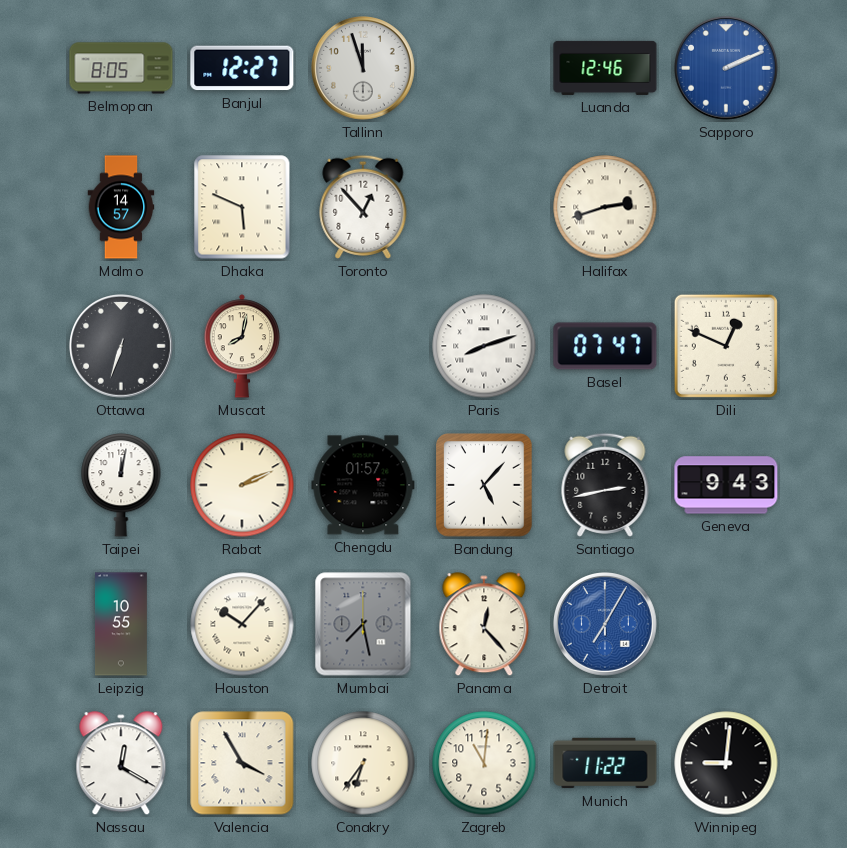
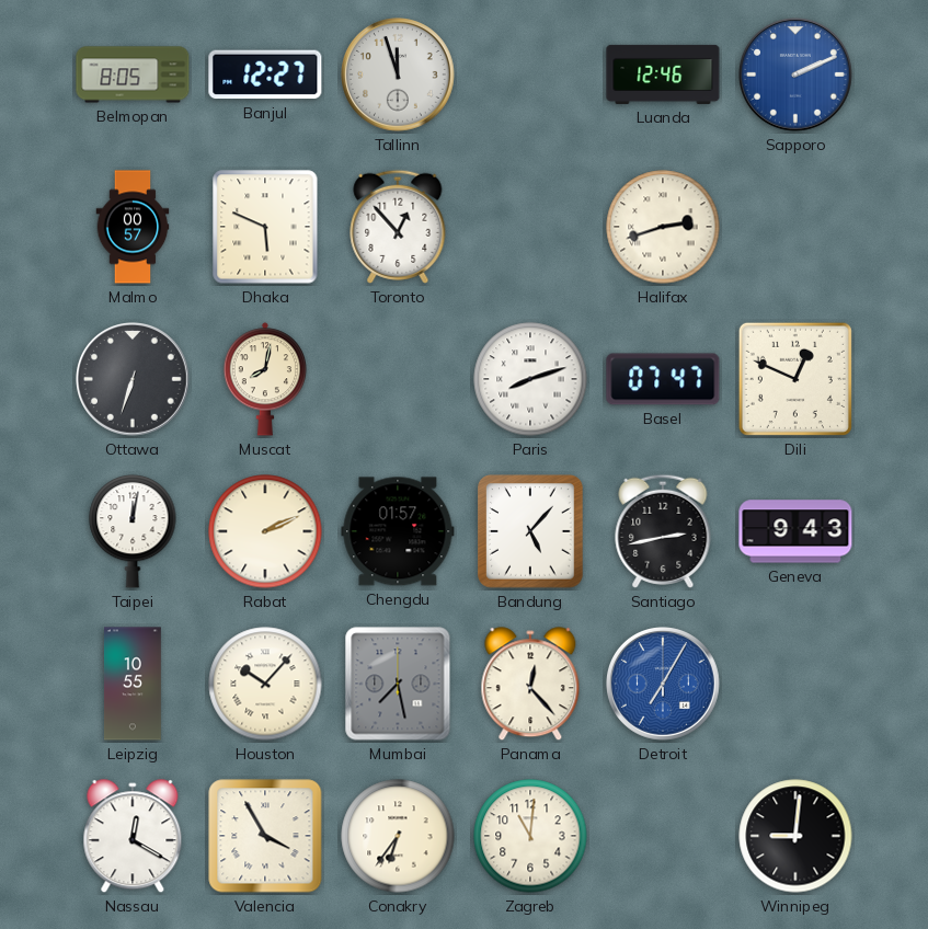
Malmo: 14:57 -> 00:57 (133, 227)
Munich: 11:22 -> none (605, 763)
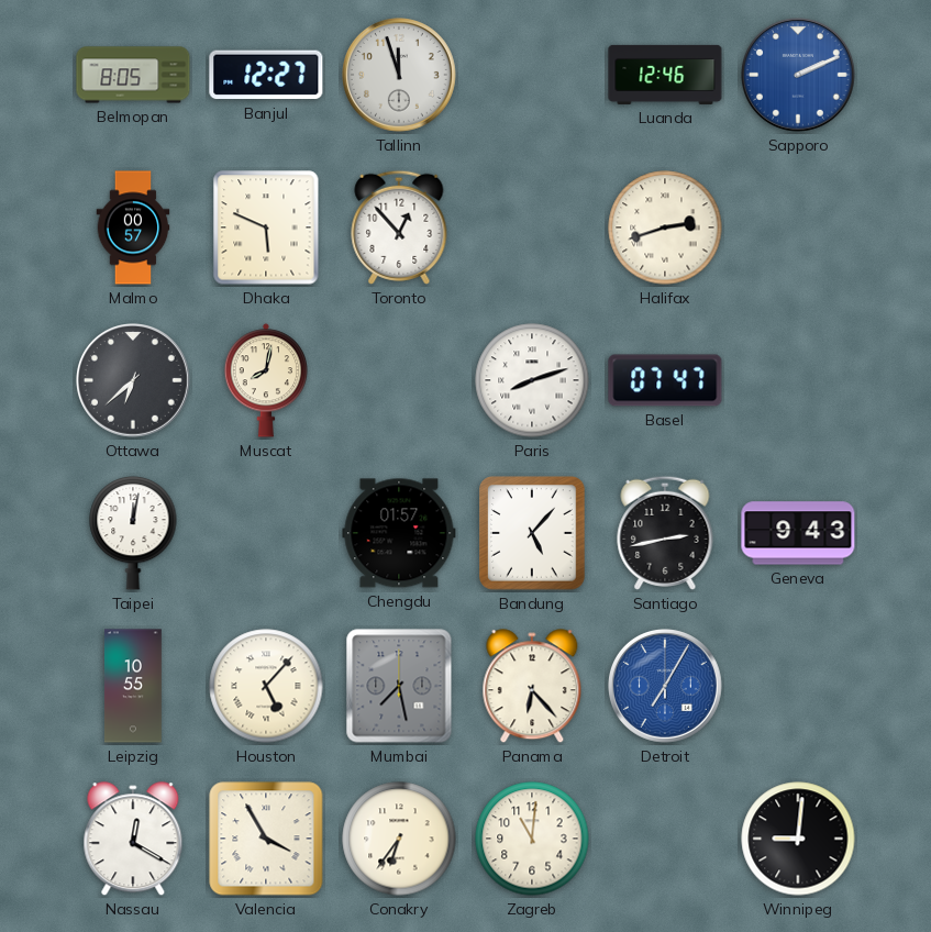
Ottawa: 6:33 -> 6:38 (134, 381)
Dili: 12:49 -> none (795, 379)
Rabat: 2:11 -> none (265, 531)
Houston: 10:07 -> 5:07 (266, 686)
Panama: 12:23 -> 6:23 (532, 687)
